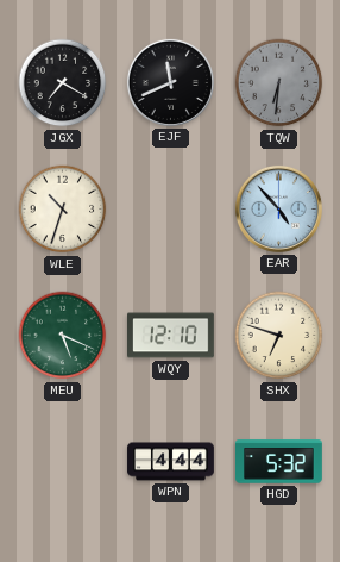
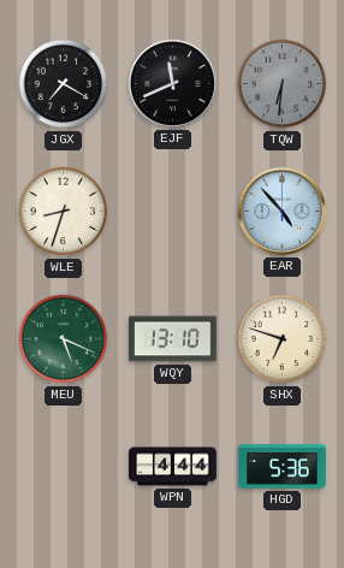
WLE: 10:33 -> 8:33 (64, 212)
WQY: 12:10 -> 13:10 (173, 339)
HGD: 5:32 -> 5:36 (283, 467)
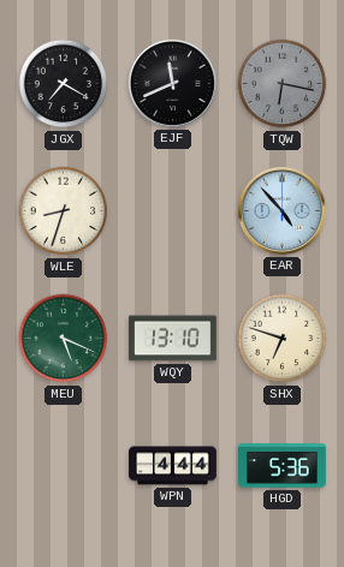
TQW: 6:31 -> 6:17 (283, 84)
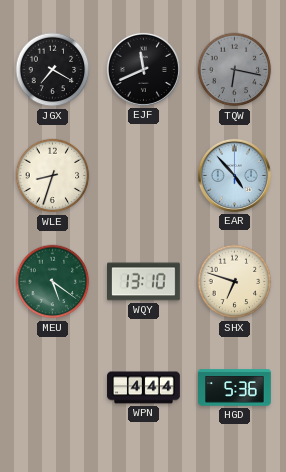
MEU: 5:19 -> 5:21 (53, 282)
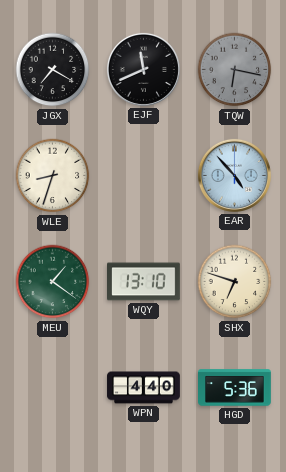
MEU: 5:21 -> 1:21 (53, 282)
WPN: 4:44 -> 4:40 (144, 388)
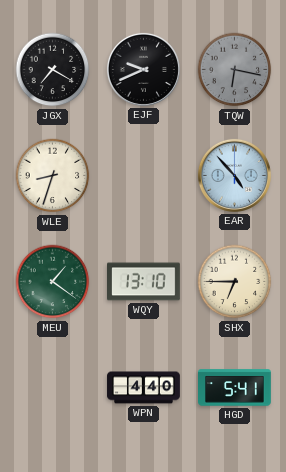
EJF: 11:41 -> 9:41 (143, 69)
SHX: 6:48 -> 6:45 (235, 282)
HGD: 5:36 -> 5:41 (235, 388)
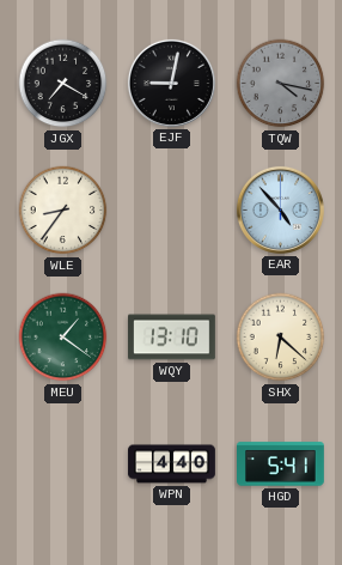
EJF: 9:41 -> 9:02 (171, 83)
TQW: 6:17 -> 4:17 (281, 84)
WLE: 8:33 -> 8:36 (63, 211)
SHX: 6:45 -> 6:22 (281, 338)
